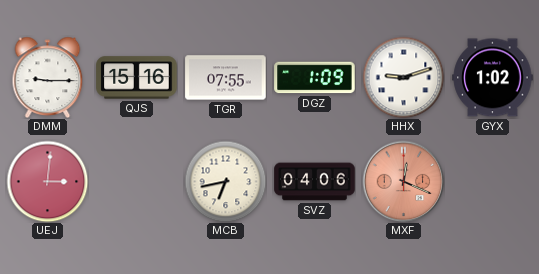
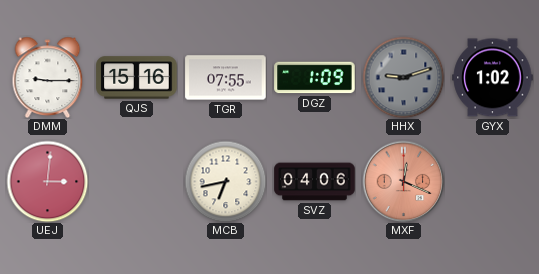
HHX dial: white -> grey (403, 77)
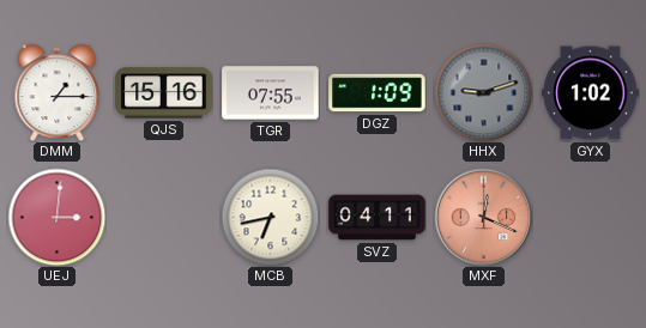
DMM: 9:15 -> 1:15 (58, 92)
SVZ: 04:06 -> 04:11 (378, 218)
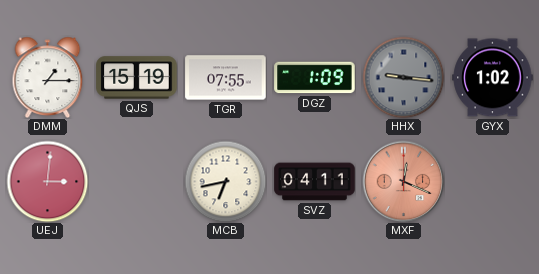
QJS: 15:16 -> 15:19 (137, 78)
HHX: 9:12 -> 9:16 (403, 77)
